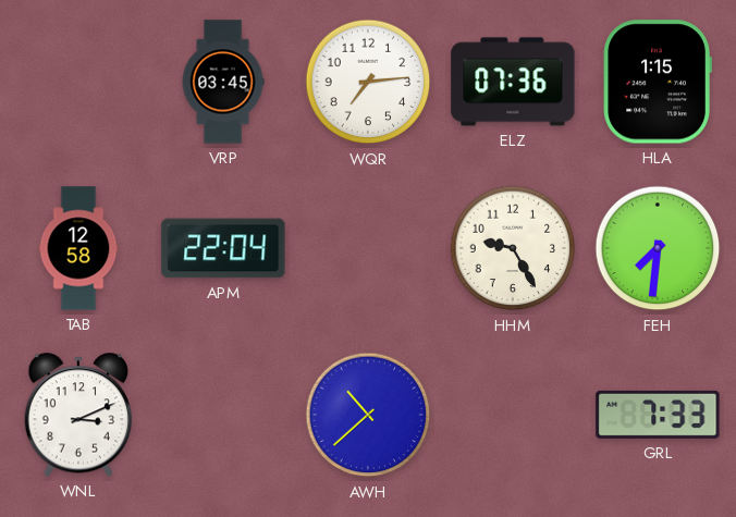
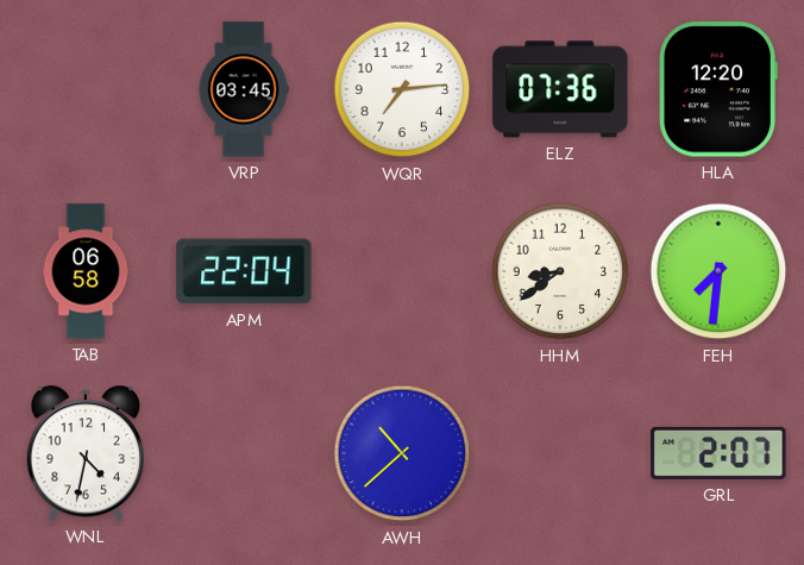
HLA: 1:15 -> 12:20 (718, 89)
TAB: 12:58 -> 06:58 (86, 271)
HHM: 9:25 -> 8:39 (560, 271)
WNL: 3:11 -> 4:32 (84, 453)
GRL: 7:33 -> 2:07 (718, 453)
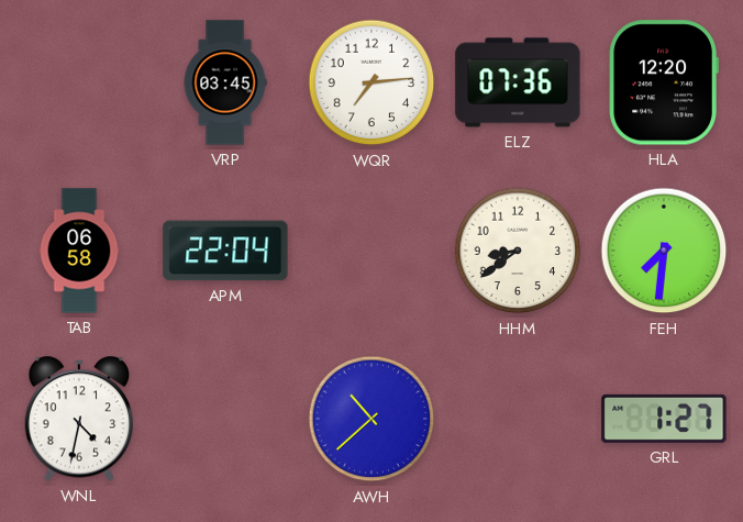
GRL: 2:07 -> 1:27 (664, 419)
